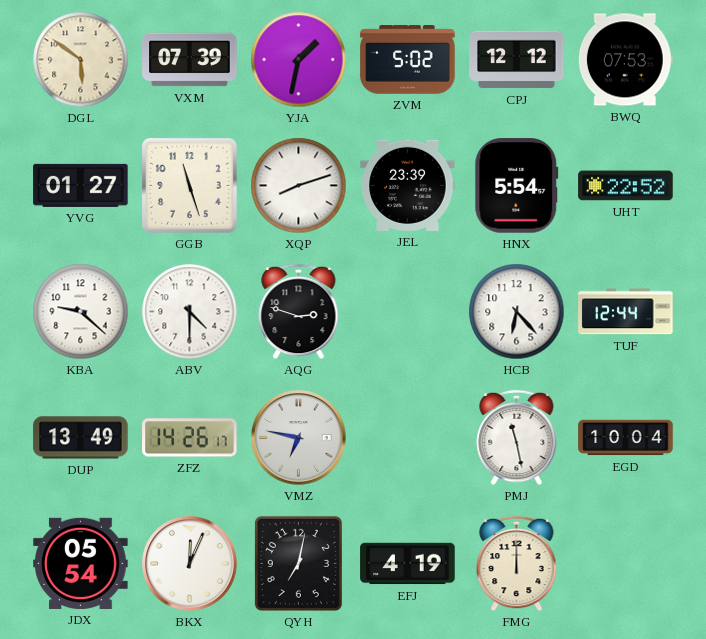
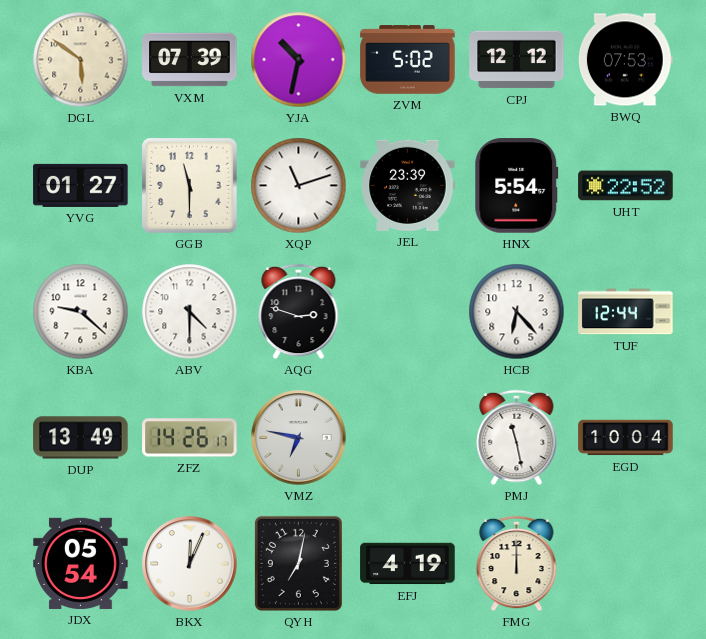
YJA: 1:32 -> 10:32 (299, 60)
GGB: 11:27 -> 11:30 (189, 185)
XQP: 8:12 -> 11:12 (299, 186)
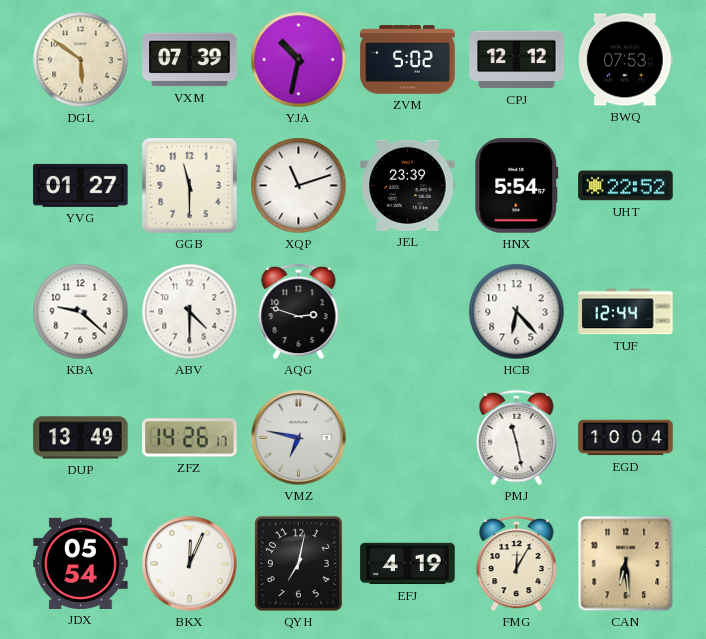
FMG: 12:00 -> 12:05 (517, 564)
CAN: none -> 6:29 (626, 564)
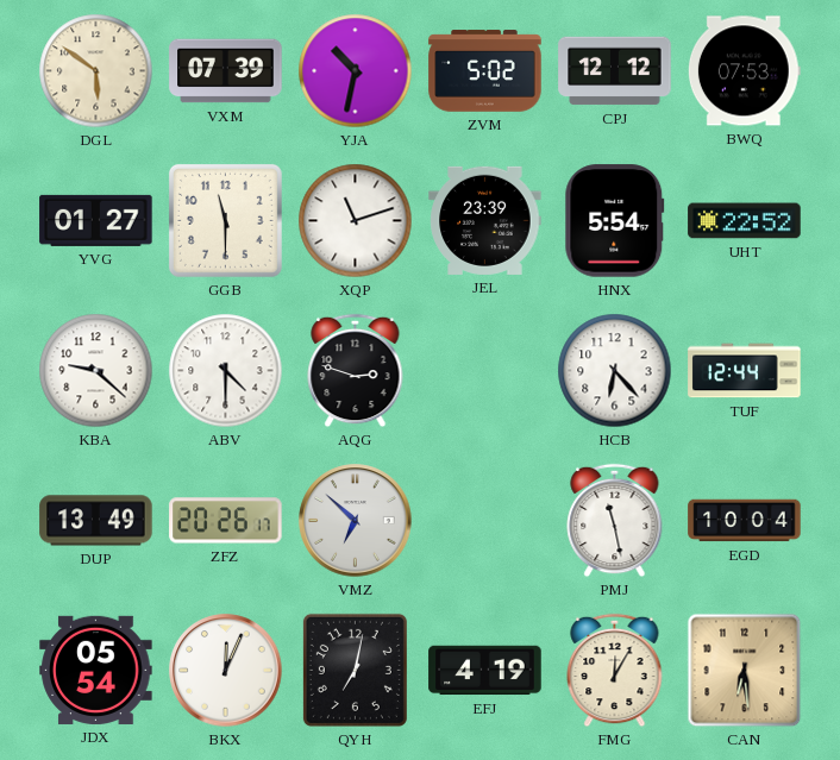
ZFZ: 14:26 -> 20:26 (226, 521)
VMZ: 6:47 -> 6:52 (356, 521)
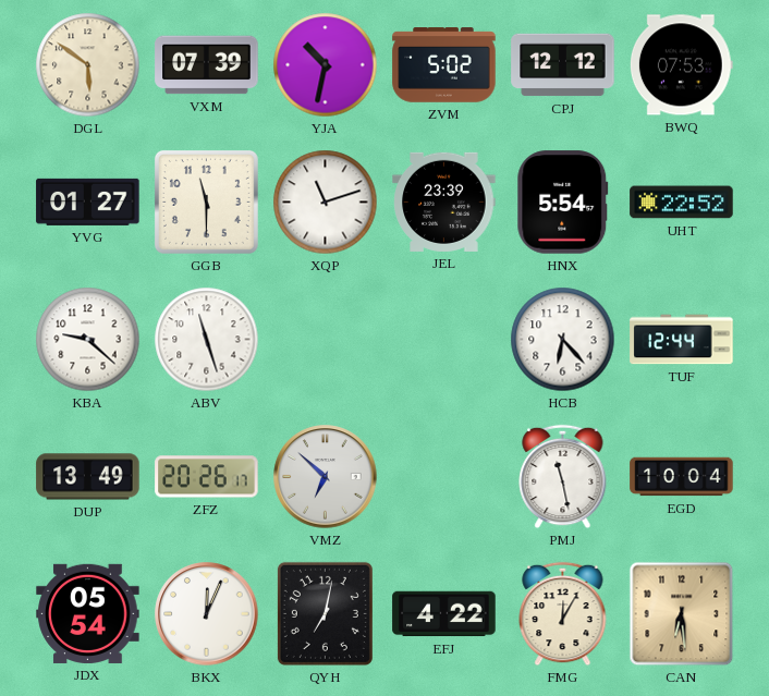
ABV: 4:30 -> 11:27 (207, 340)
AQG: 2:48 -> none (356, 371)
EFJ: 4:19 -> 4:22 (444, 614)
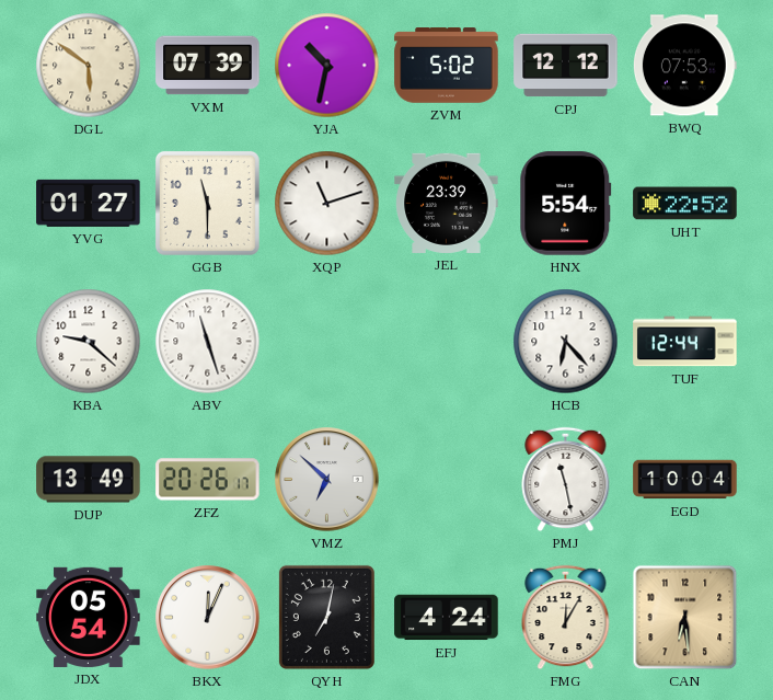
EFJ: 4:22 -> 4:24 (447, 618)
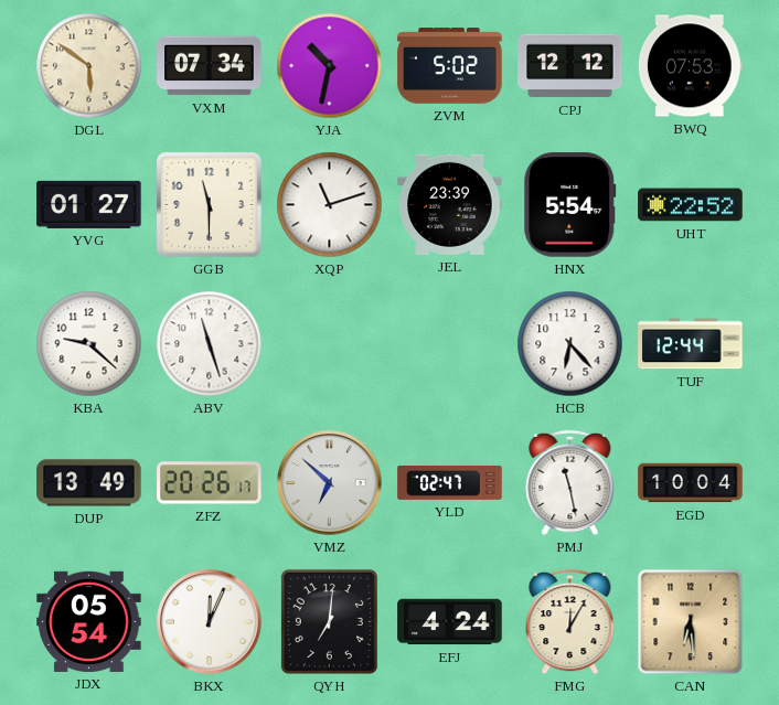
VXM: 07:39 -> 07:34 (210, 66)
YLD: none -> 02:47 (450, 482)
QYH: 7:02 -> 7:01 (329, 621)
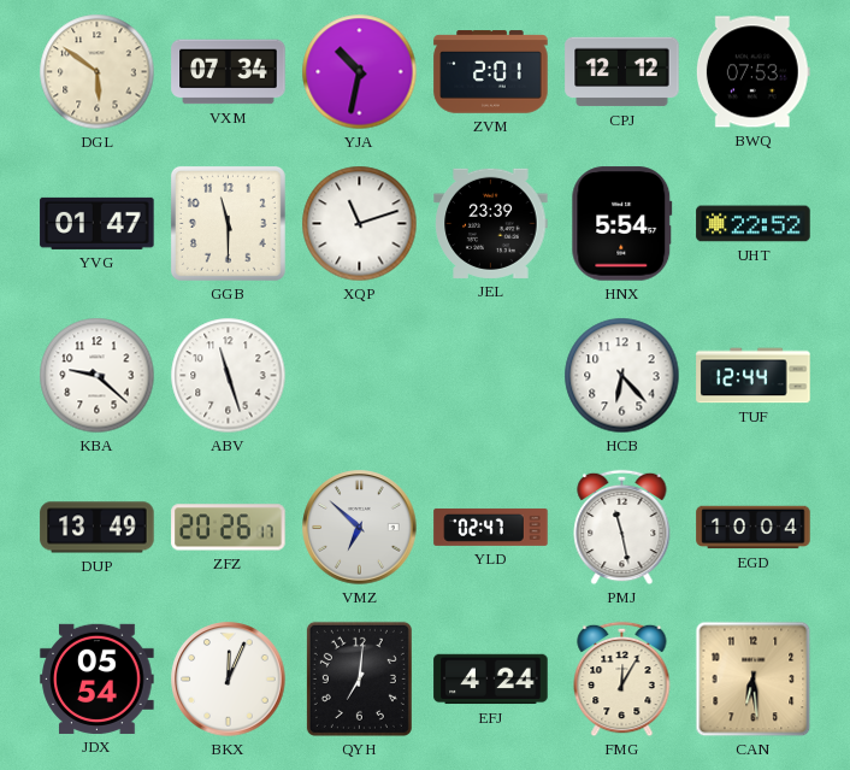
ZVM: 5:02 -> 2:01 (491, 72)
YVG: 01:27 -> 01:47 (98, 223)
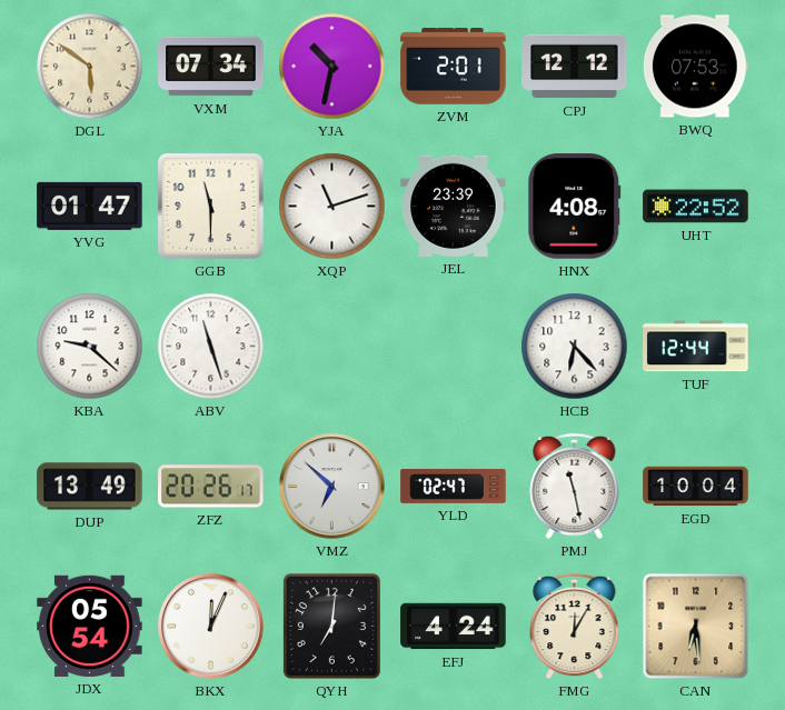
HNX: 5:54 -> 4:08 (575, 207)
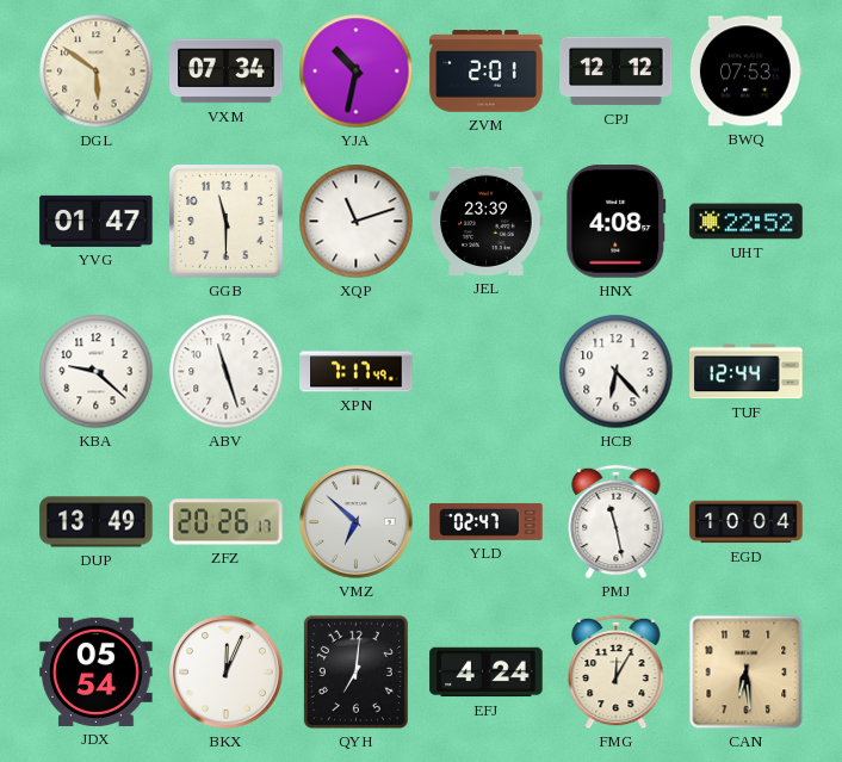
XPN: none -> 7:17 (357, 372)
